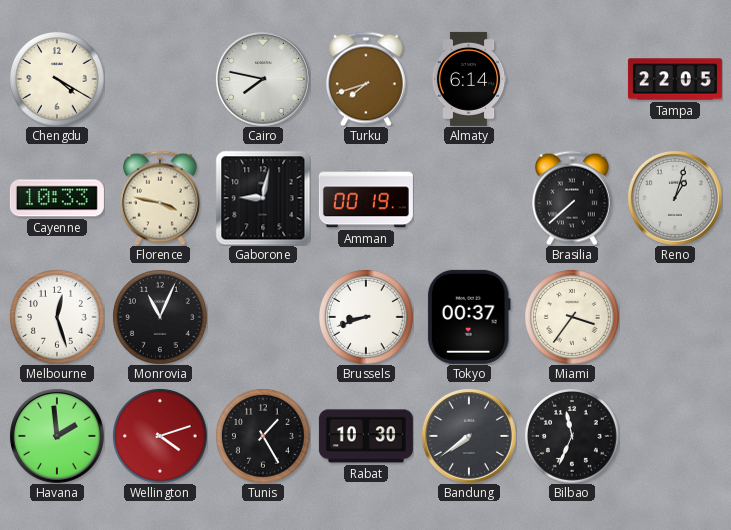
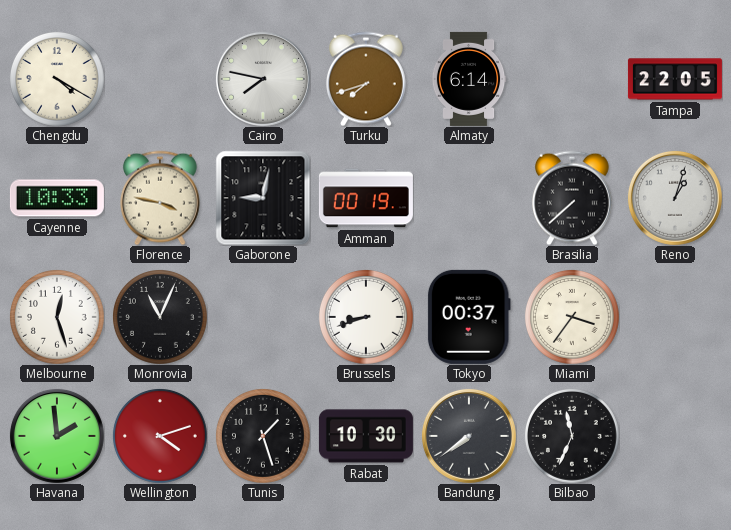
Tunis: 1:25 -> 1:27 (263, 436)
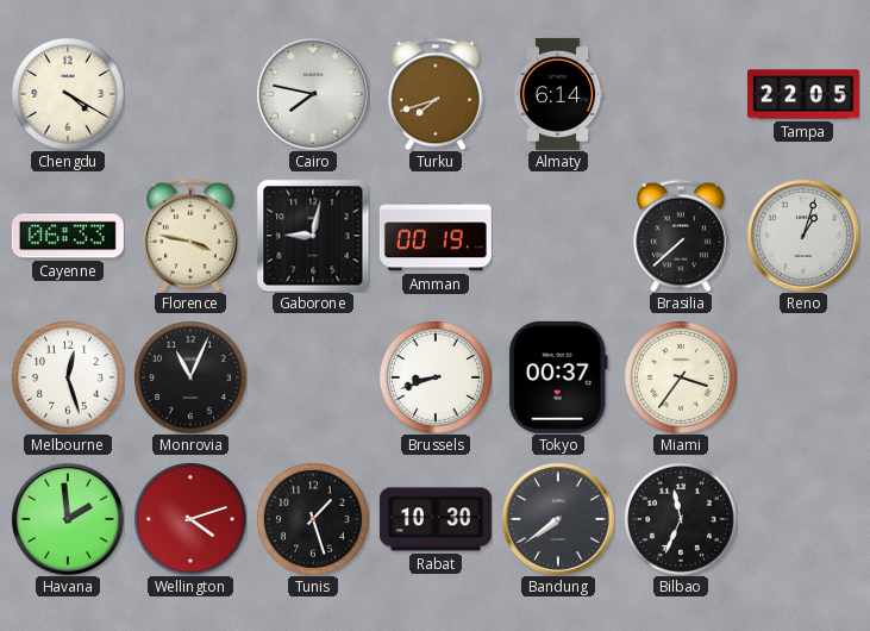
Cayenne: 10:33 -> 06:33 (68, 236)
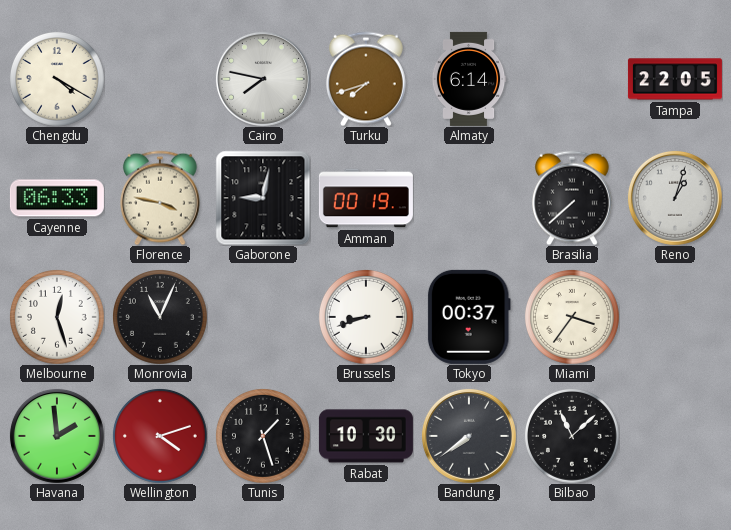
Bilbao: 11:34 -> 11:08 (572, 436)
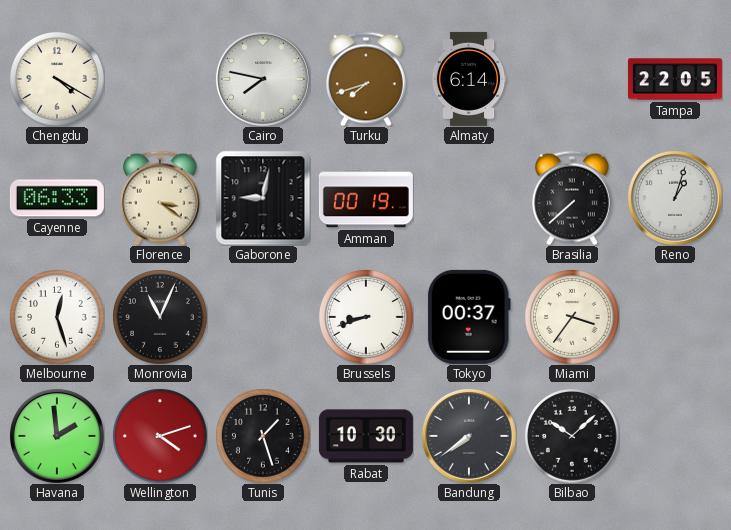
Florence: 3:47 -> 3:21 (161, 198)
Bilbao: 11:08 -> 10:08 (572, 436)
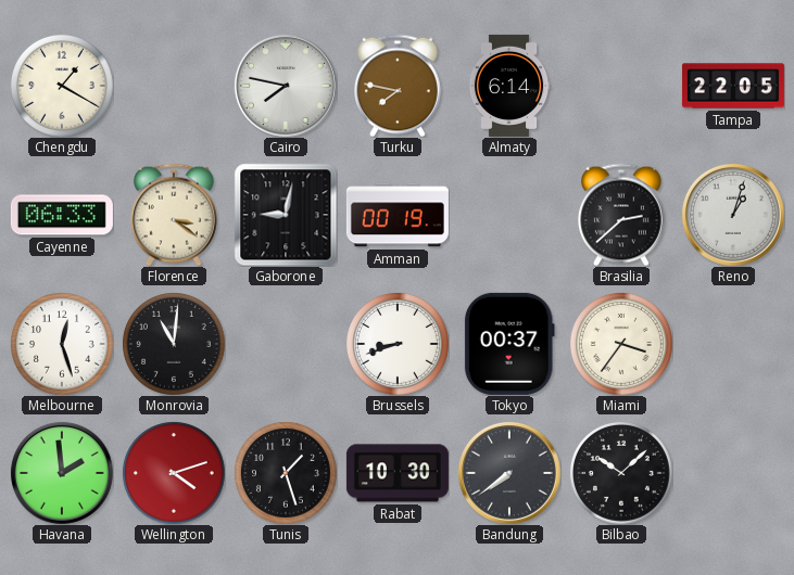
Chengdu: 4:20 -> 1:20 (62, 86)
Turku: 7:42 -> 7:47 (399, 86)
Brasilia: 7:38 -> 2:38 (622, 215)
Monrovia: 11:04 -> 11:01 (174, 344)
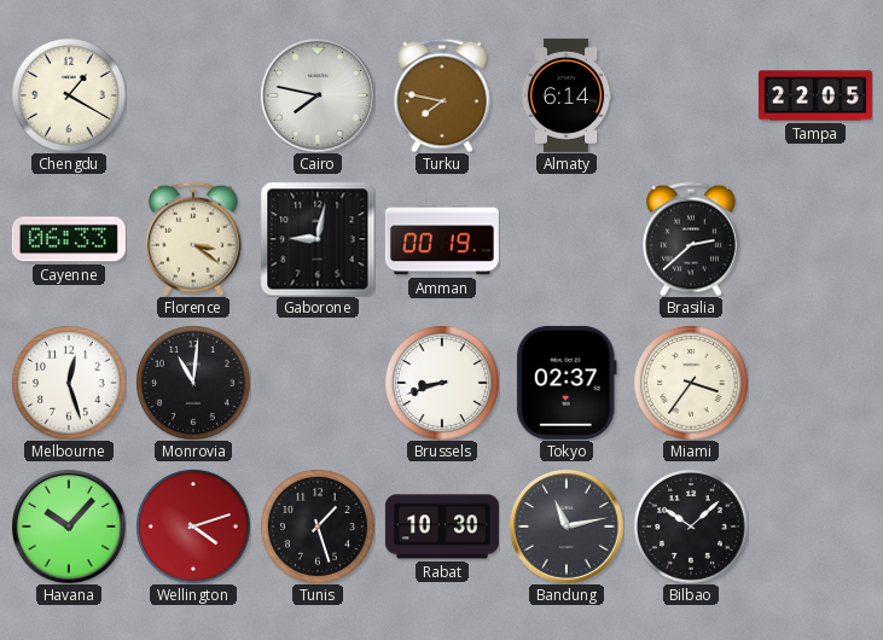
Reno: 1:03 -> none (733, 215)
Tokyo: 00:37 -> 02:37 (567, 383)
Havana: 1:59 -> 10:07 (69, 526)
Bandung: 7:39 -> 11:13 (567, 526)
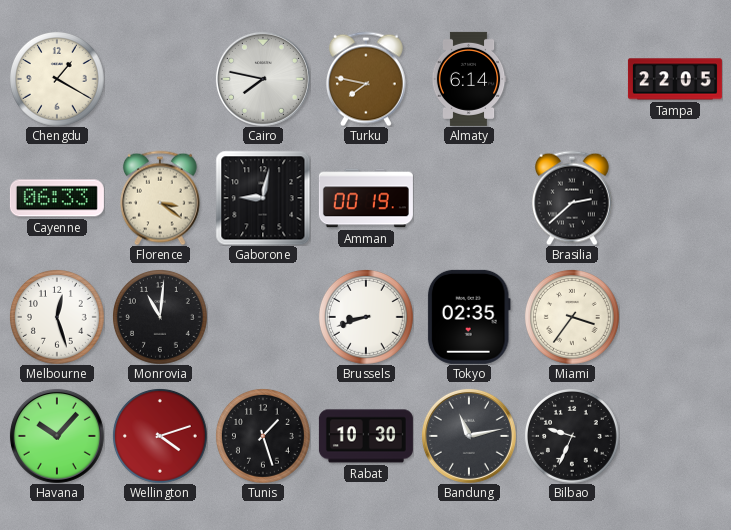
Tokyo: 02:37 -> 02:35 (469, 317)
Bilbao: 10:08 -> 9:34 (572, 436)
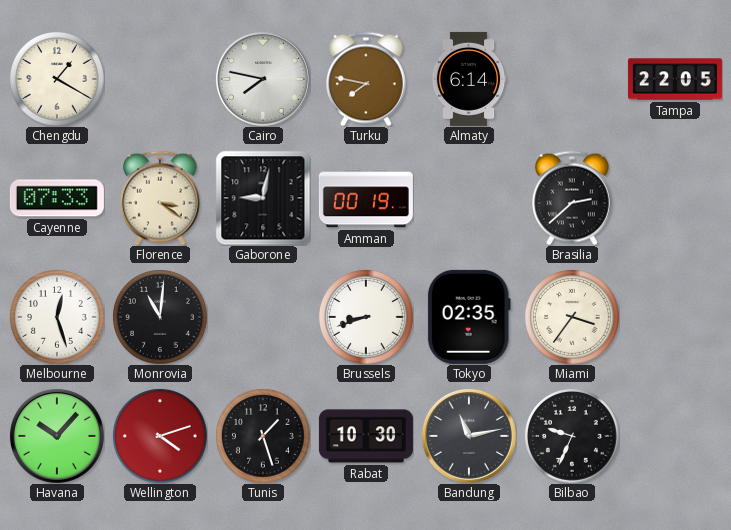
Cayenne: 06:33 -> 07:33 (57, 198)
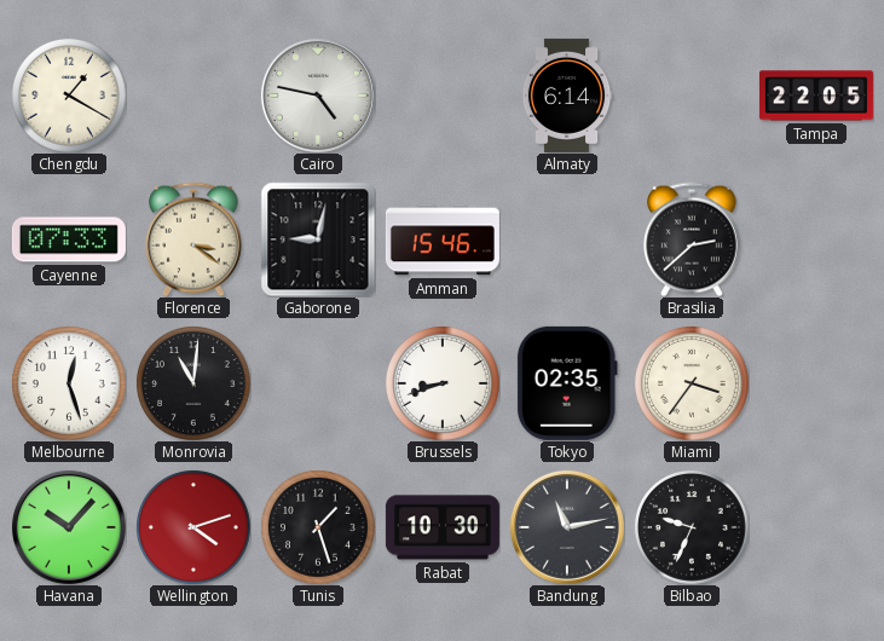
Cairo: 7:47 -> 4:47 (318, 96)
Turku: 7:47 -> none (367, 79)
Amman: 00:19 -> 15:46 (443, 239)
